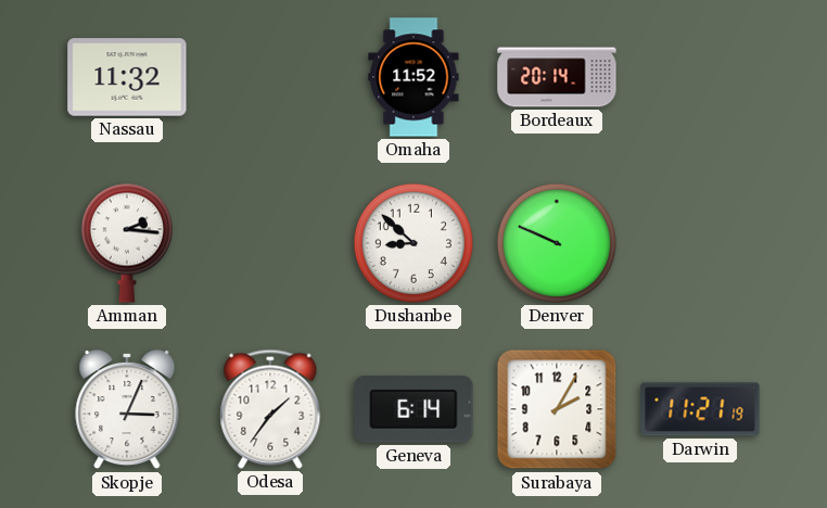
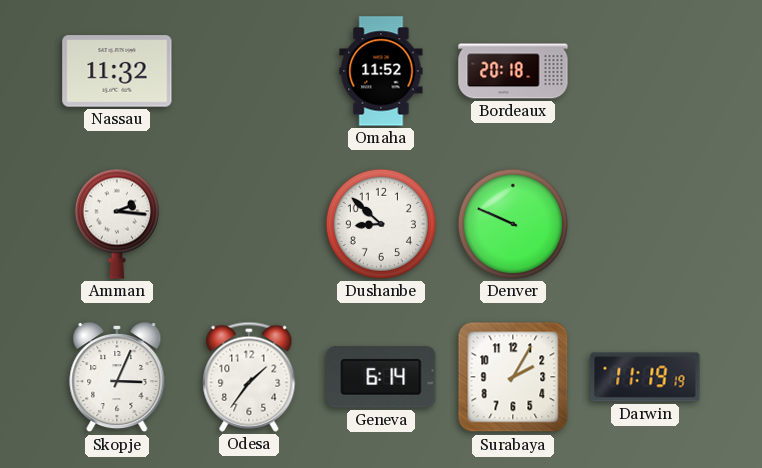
Bordeaux: 20:14 -> 20:18 (513, 71)
Darwin: 11:21 -> 11:19 (645, 377)
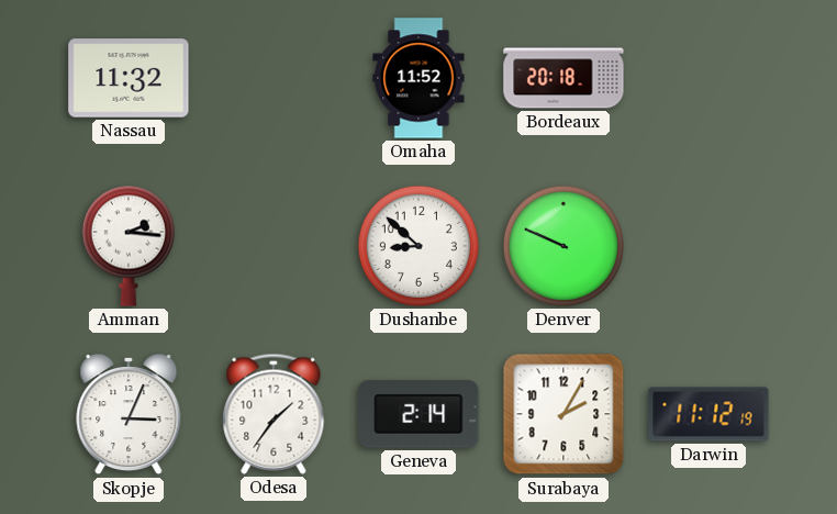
Geneva: 6:14 -> 2:14 (418, 414)
Darwin: 11:19 -> 11:12 (708, 414)
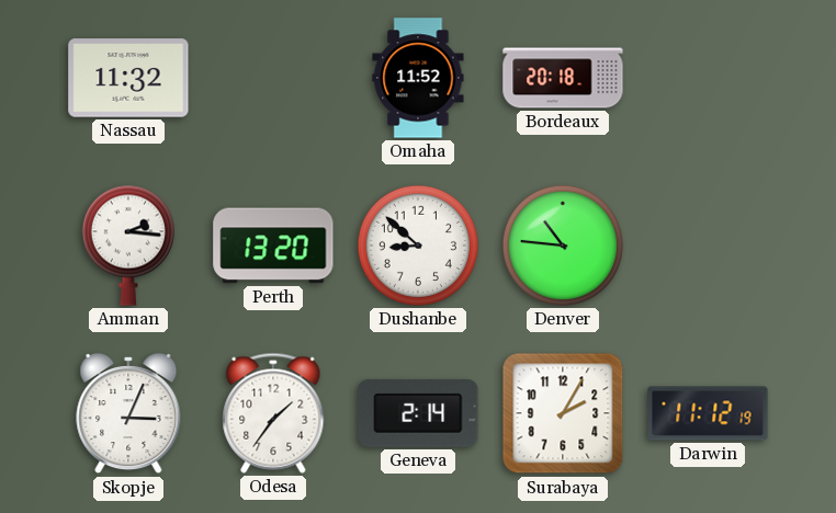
Perth: none -> 13:20 (273, 246)
Denver: 9:49 -> 10:46 (563, 246)
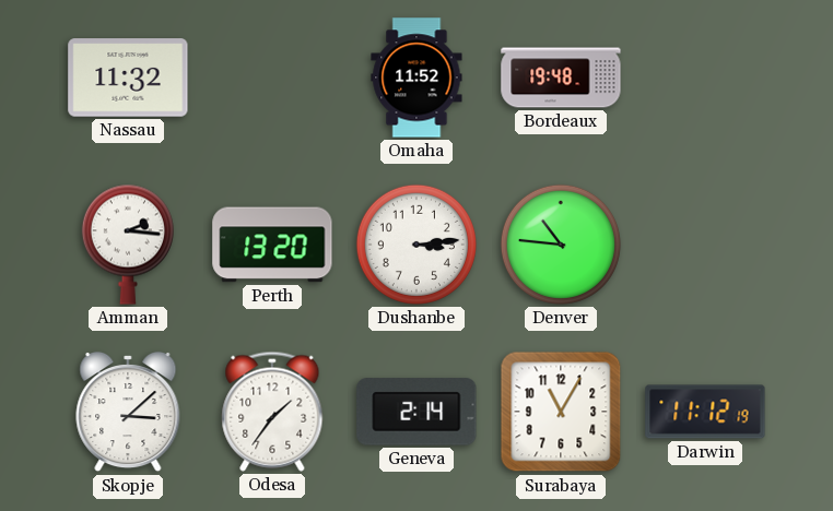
Bordeaux: 20:18 -> 19:48 (561, 78)
Dushanbe: 8:52 -> 3:14 (416, 245)
Skopje: 3:04 -> 3:08 (128, 412)
Surabaya: 2:05 -> 11:05 (561, 412)
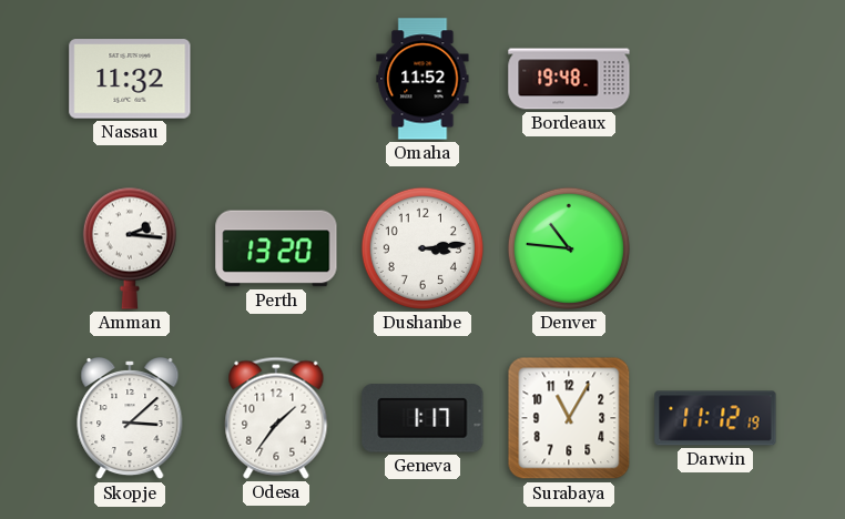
Geneva: 2:14 -> 1:17 (423, 418)
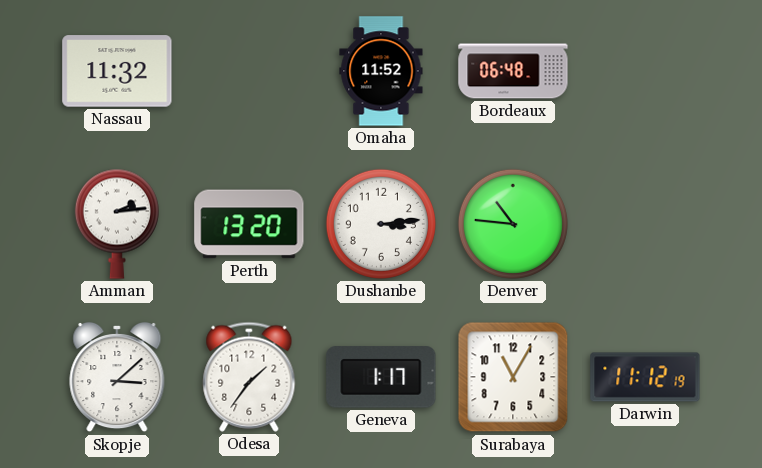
Bordeaux: 19:48 -> 06:48 (513, 71)
Amman: 2:16 -> 2:14 (117, 224)
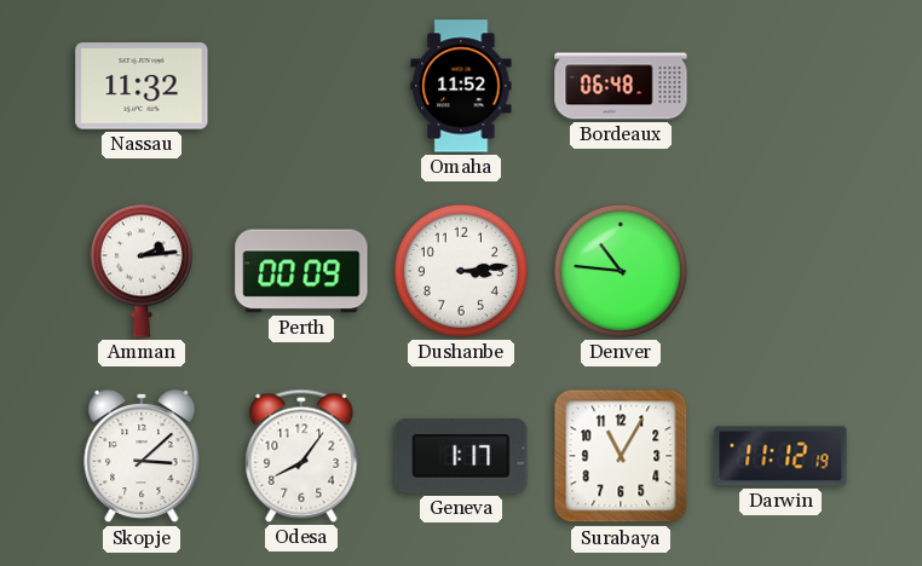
Perth: 13:20 -> 00:09 (301, 271)
Odesa: 1:36 -> 8:06 (301, 456)
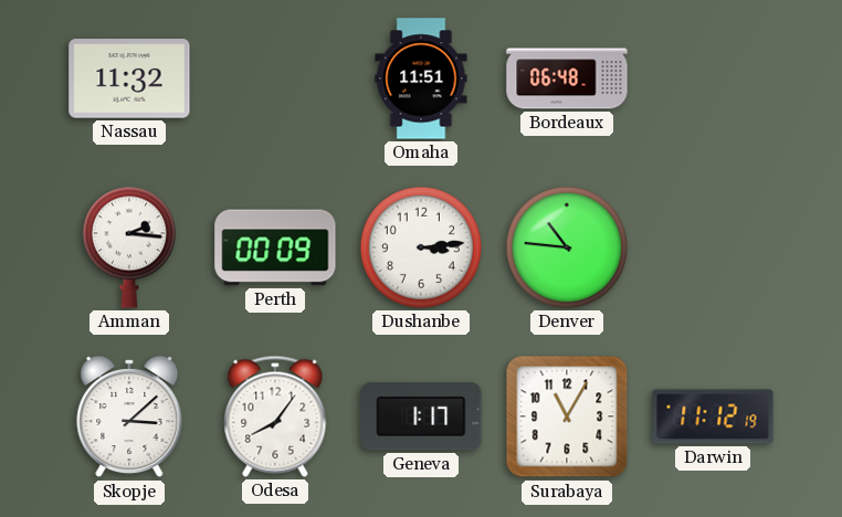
Omaha: 11:52 -> 11:51 (421, 78)
Amman: 2:14 -> 2:16 (129, 247)
